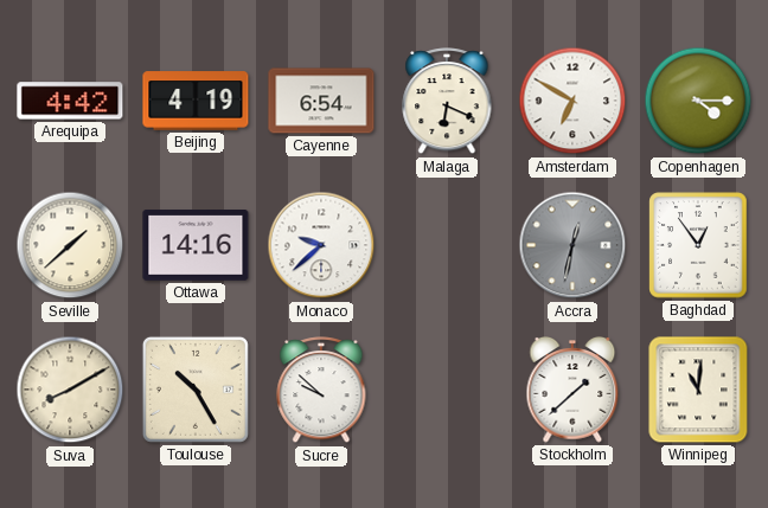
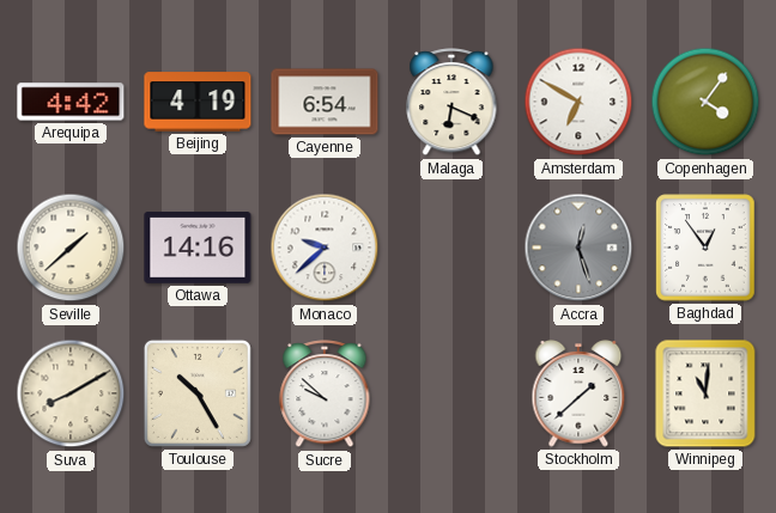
Copenhagen: 4:15 -> 4:06 (705, 102)
Accra: 12:32 -> 12:27 (578, 248)
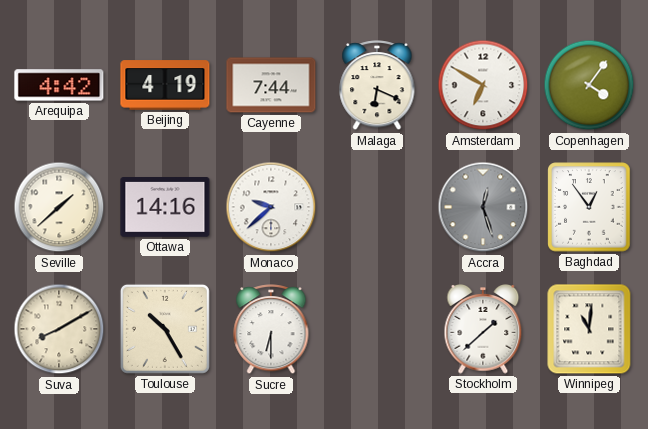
Cayenne: 6:54 -> 7:44 (271, 85)
Sucre: 9:52 -> 6:30 (271, 330)
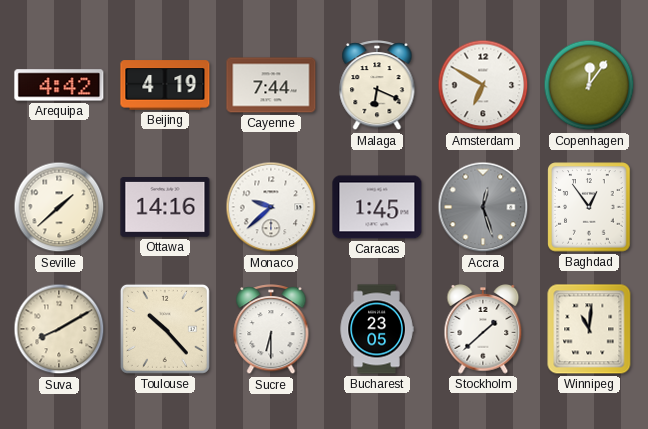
Copenhagen: 4:06 -> 12:06 (589, 85)
Caracas: none -> 1:45 (377, 207)
Toulouse: 10:25 -> 10:23 (165, 329)
Bucharest: none -> 23:05 (377, 329)
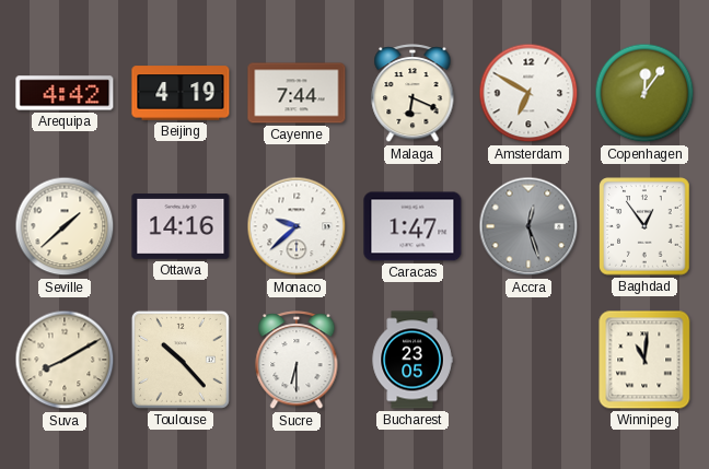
Caracas: 1:45 -> 1:47 (412, 226)
Stockholm: 1:38 -> none (483, 330)
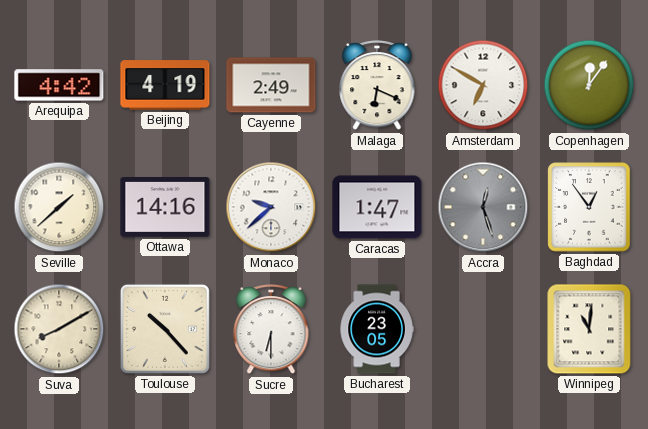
Cayenne: 7:44 -> 2:49 (271, 85)
